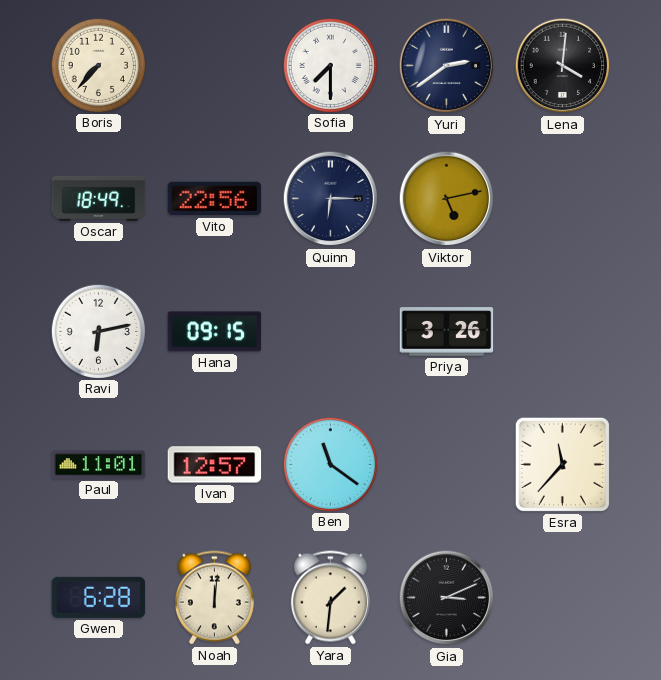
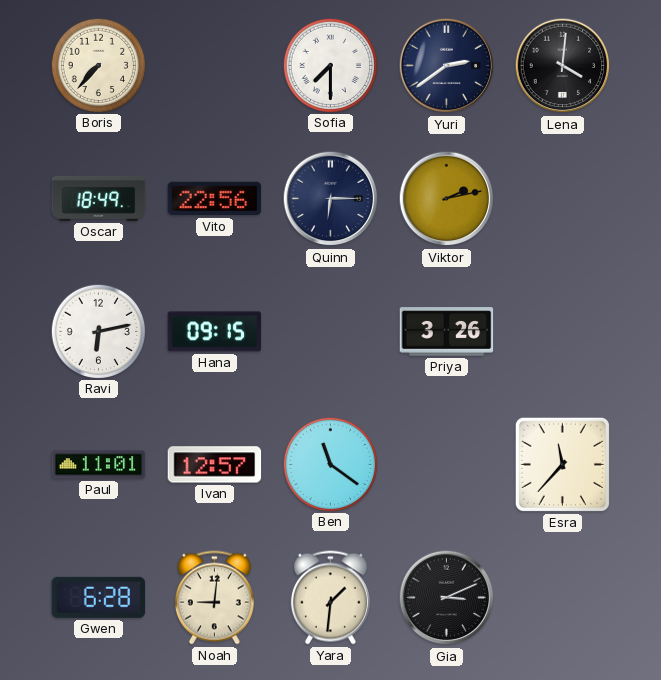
Viktor: 5:13 -> 2:13 (447, 199)
Noah: 12:01 -> 9:01 (214, 598)
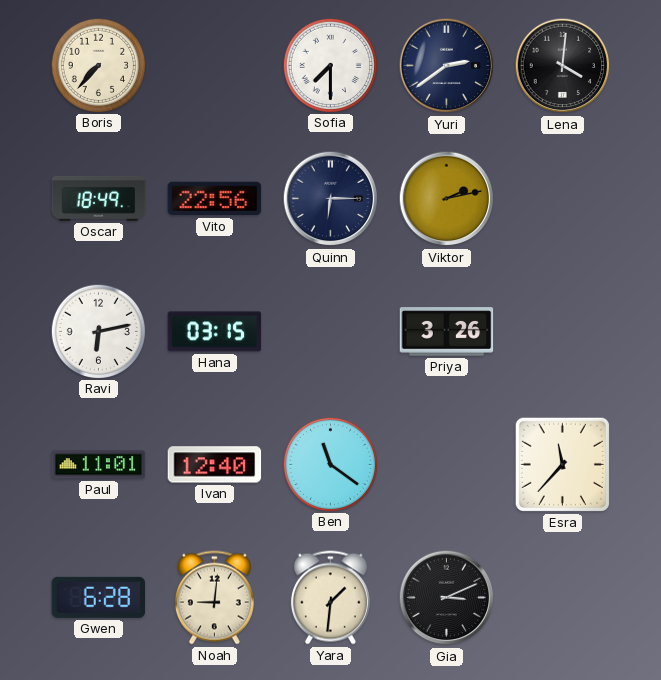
Hana: 09:15 -> 03:15 (215, 332)
Ivan: 12:57 -> 12:40 (215, 465)
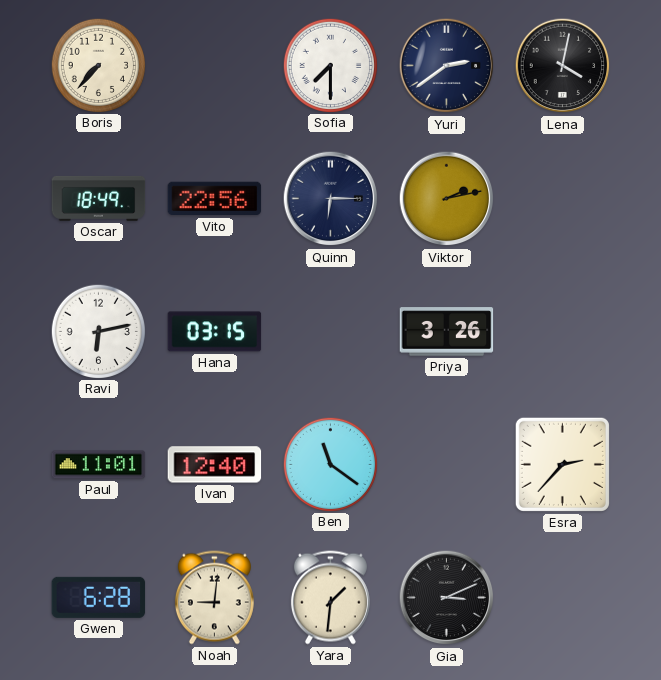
Lena: 4:01 -> 4:02 (563, 66)
Esra: 11:37 -> 2:37 (562, 464)
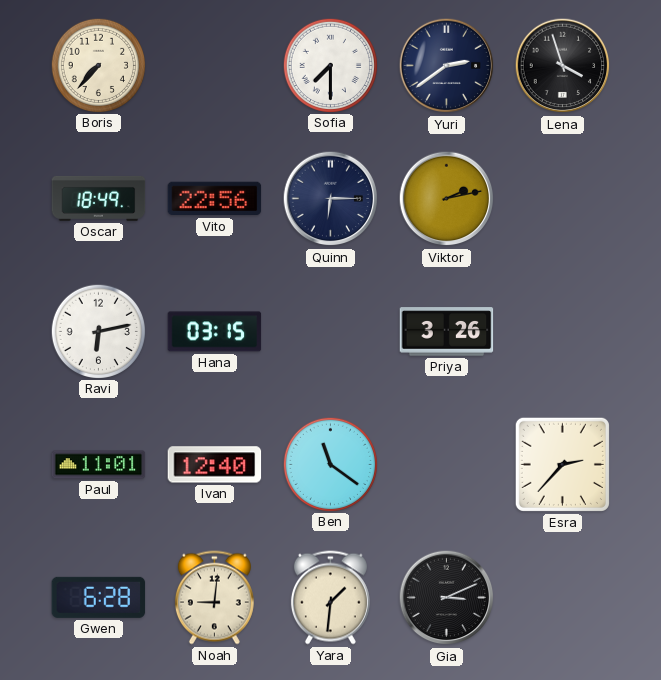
Lena: 4:02 -> 3:57 (563, 66)
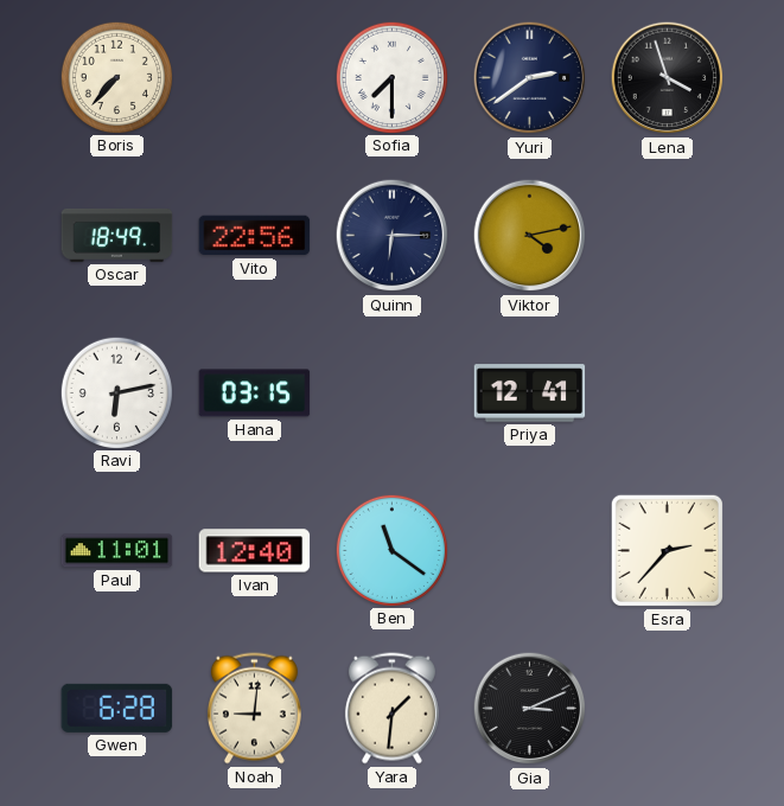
Viktor: 2:13 -> 4:13 (530, 236)
Priya: 3:26 -> 12:41 (530, 394)
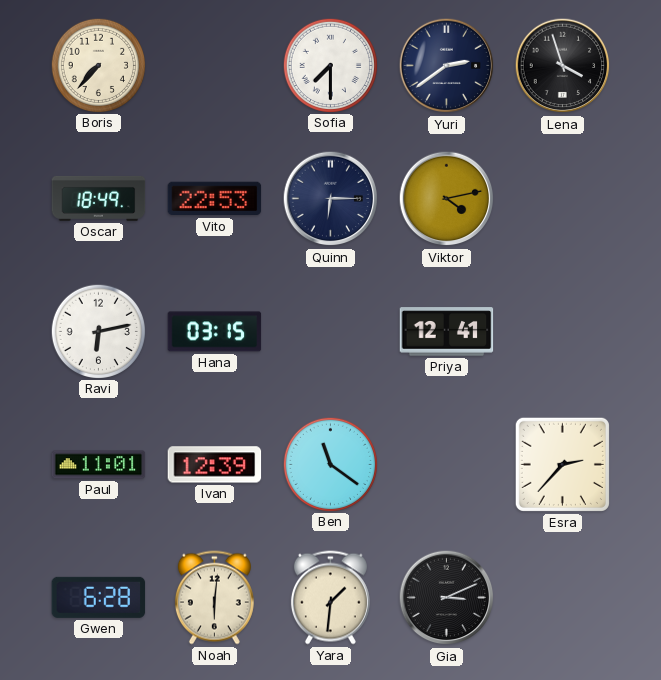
Vito: 22:56 -> 22:53 (215, 199)
Ivan: 12:40 -> 12:39 (215, 465)
Noah: 9:01 -> 6:01 (214, 598)
